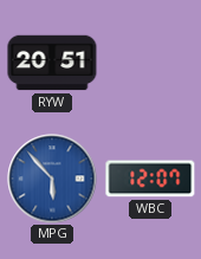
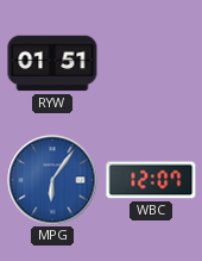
RYW: 20:51 -> 01:51 (52, 63)
MPG: 5:53 -> 6:06 (52, 180)
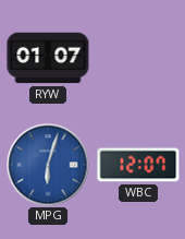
RYW: 01:51 -> 01:07 (48, 58)
MPG: 6:06 -> 6:03 (48, 165)
